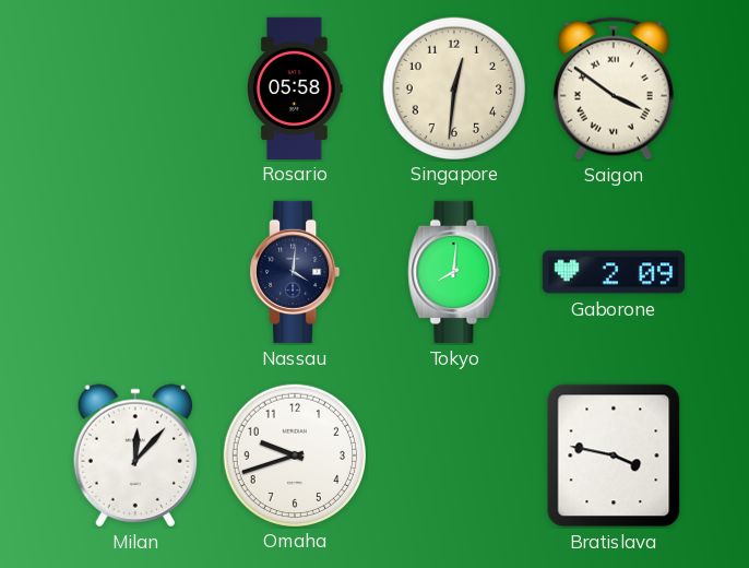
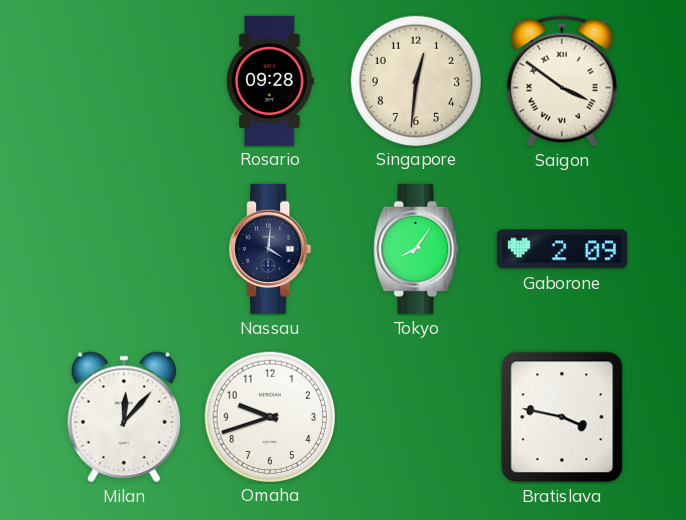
Rosario: 05:58 -> 09:28 (271, 80)
Tokyo: 8:01 -> 8:06 (416, 249)
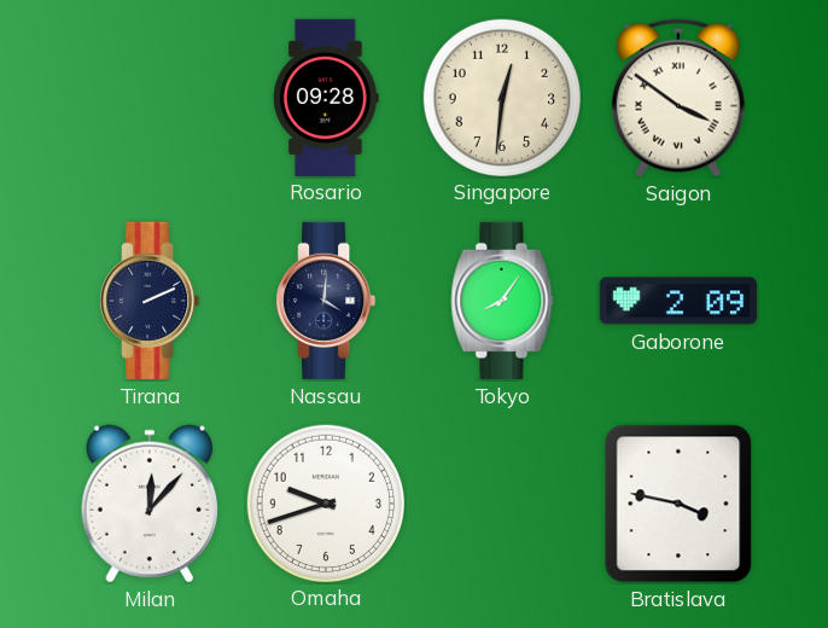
Tirana: none -> 2:11 (150, 301)
